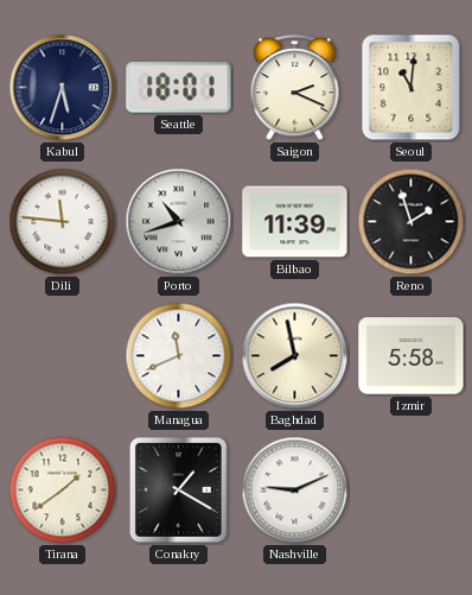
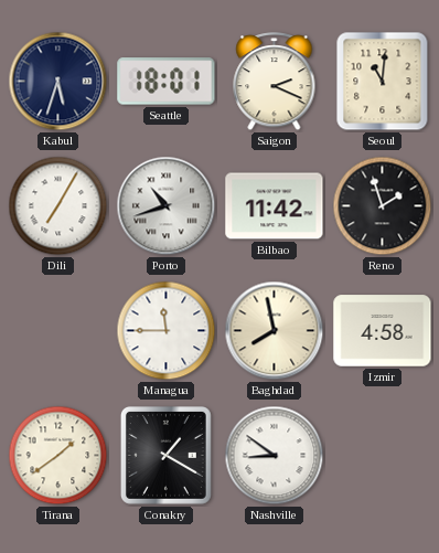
Dili: 11:46 -> 7:05 (58, 206)
Bilbao: 11:39 -> 11:42 (275, 206)
Managua: 11:41 -> 11:45 (167, 331)
Izmir: 5:58 -> 4:58 (383, 331)
Nashville: 9:11 -> 8:51 (275, 456)
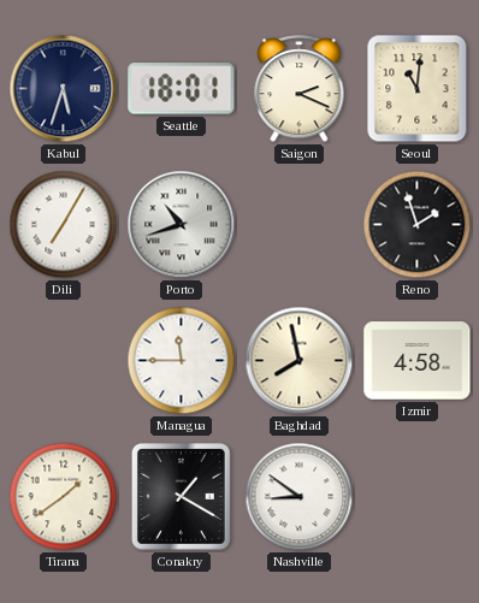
Bilbao: 11:42 -> none (275, 206)
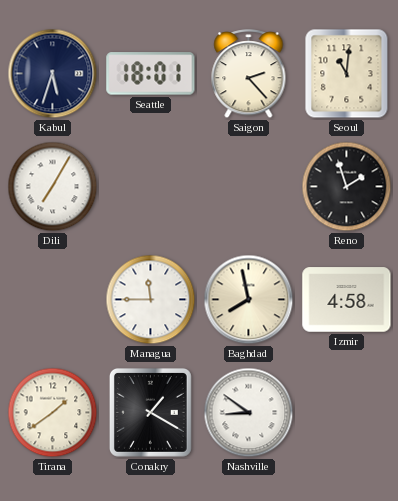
Saigon: 2:19 -> 2:23 (249, 74)
Porto: 10:42 -> none (182, 225)
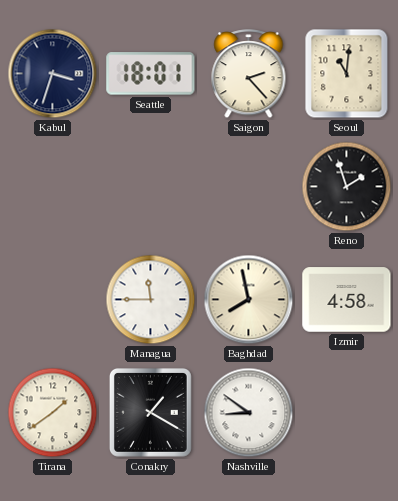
Kabul: 5:33 -> 3:33 (53, 74)
Dili: 7:05 -> none (53, 187)
